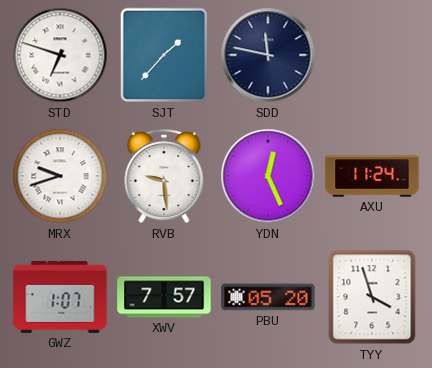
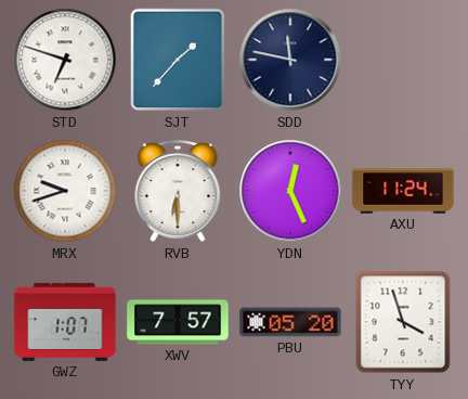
RVB: 9:29 -> 6:30 (178, 192)
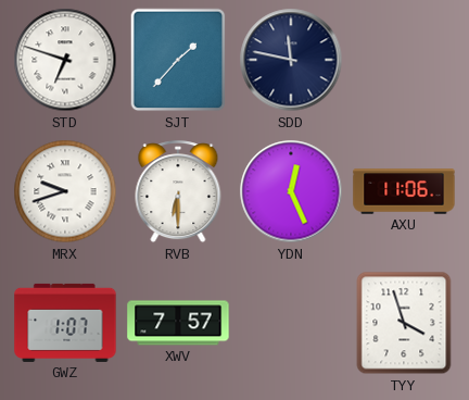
AXU: 11:24 -> 11:06 (404, 191)
PBU: 05:20 -> none (290, 322)
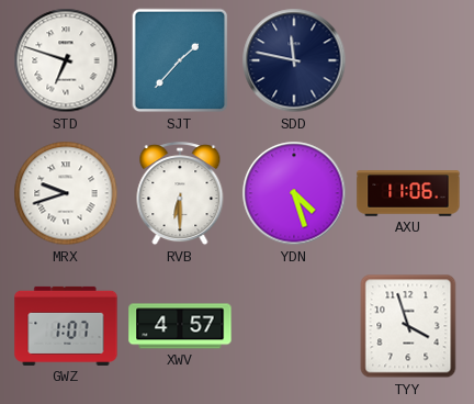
YDN: 12:26 -> 4:27 (294, 193)
XWV: 7:57 -> 4:57 (180, 326)
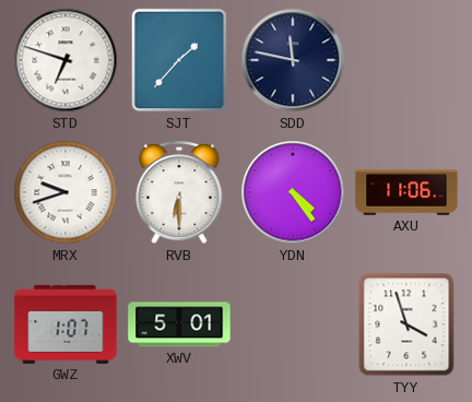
YDN: 4:27 -> 4:24 (293, 192)
XWV: 4:57 -> 5:01 (179, 324)
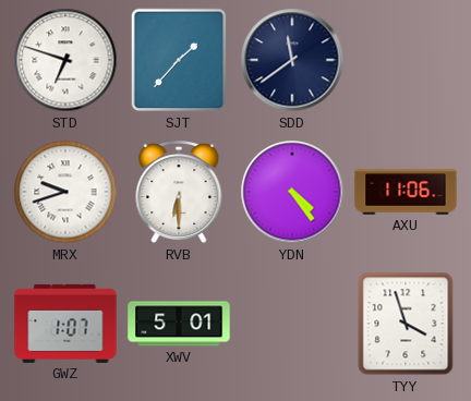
SDD: 11:47 -> 11:39 (292, 60)
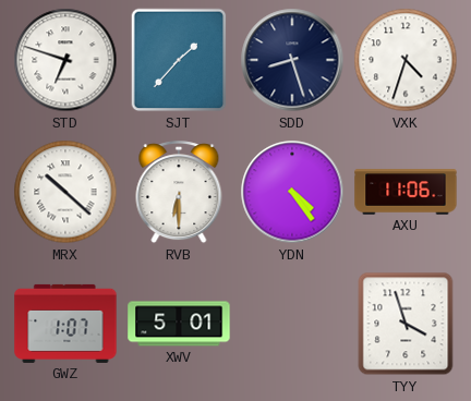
SDD: 11:39 -> 8:27 (292, 60)
VXK: none -> 4:33 (406, 60)
MRX: 9:42 -> 10:22 (65, 192)
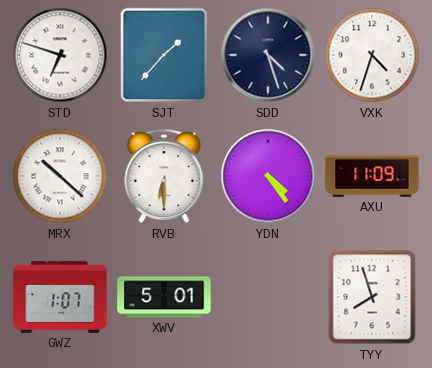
SDD: 8:27 -> 4:27 (268, 55)
AXU: 11:06 -> 11:09 (372, 176)
TYY: 3:57 -> 7:57 (372, 297)
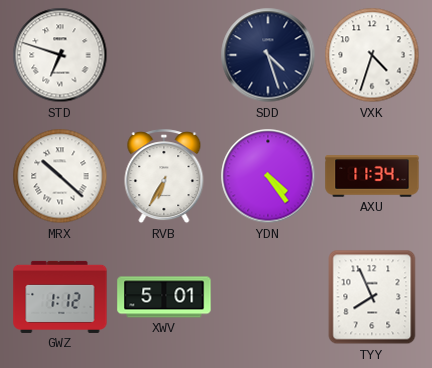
SJT: 1:37 -> none (164, 55)
RVB: 6:30 -> 6:35 (164, 177)
AXU: 11:09 -> 11:34 (372, 176)
GWZ: 1:07 -> 1:12 (60, 297)
TYY: 7:57 -> 7:56 (372, 297)
